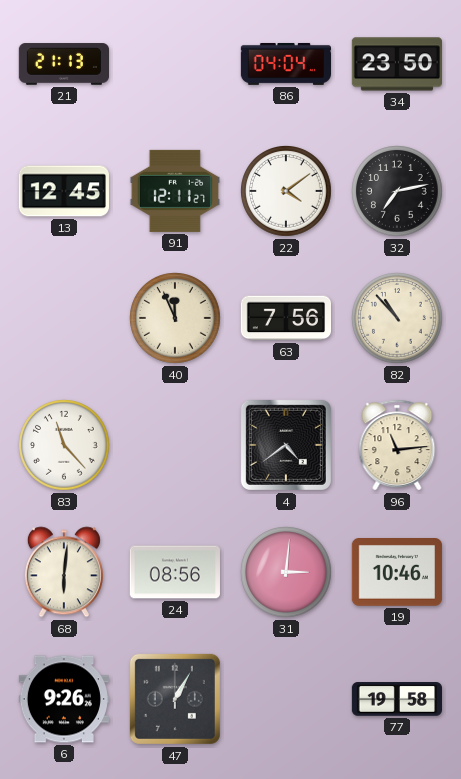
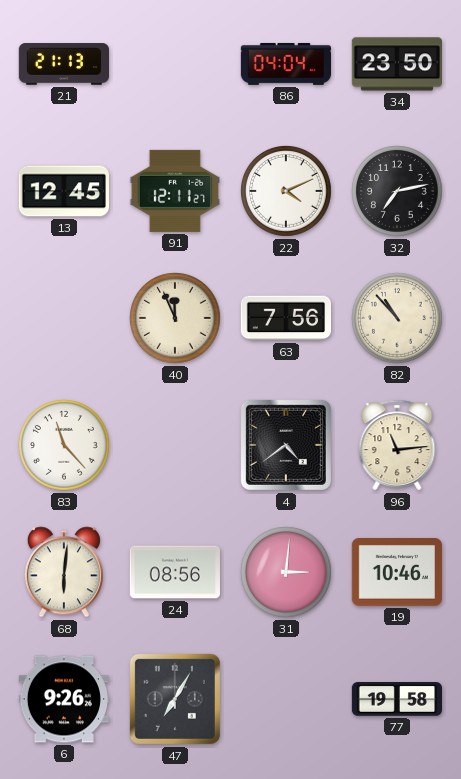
22: 4:09 -> 4:11 (287, 192)
47: 1:05 -> 7:05 (175, 699)
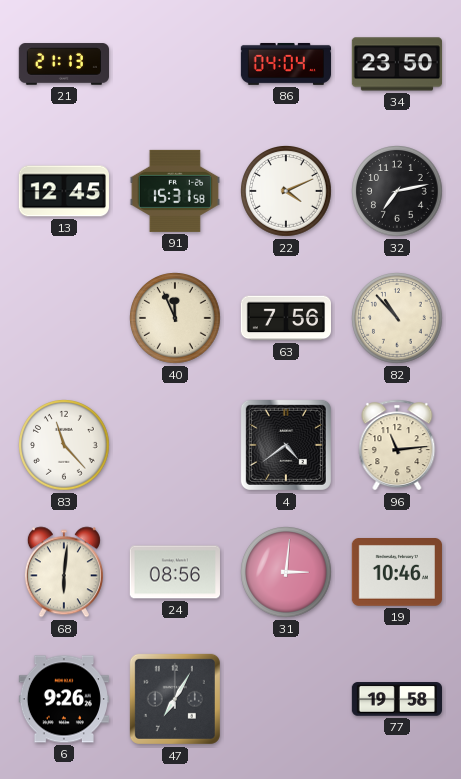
91: 12:11 -> 15:31 (175, 191)
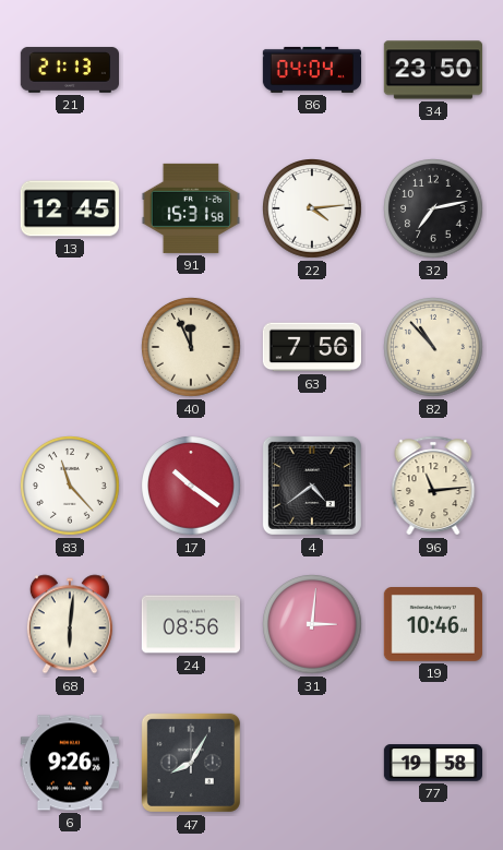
22: 4:11 -> 4:14 (313, 209)
17: none -> 10:21 (192, 487)
47: 7:05 -> 8:05 (191, 763)
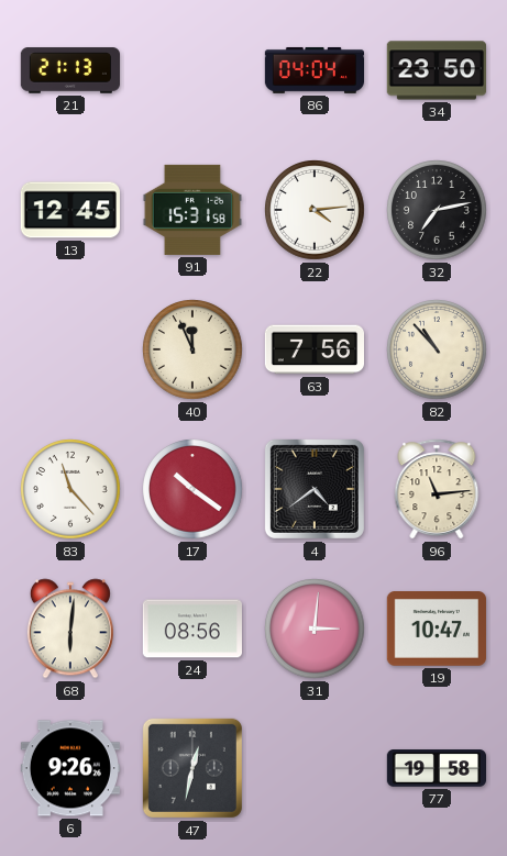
19: 10:46 -> 10:47 (437, 630)
47: 8:05 -> 12:32 (192, 768)
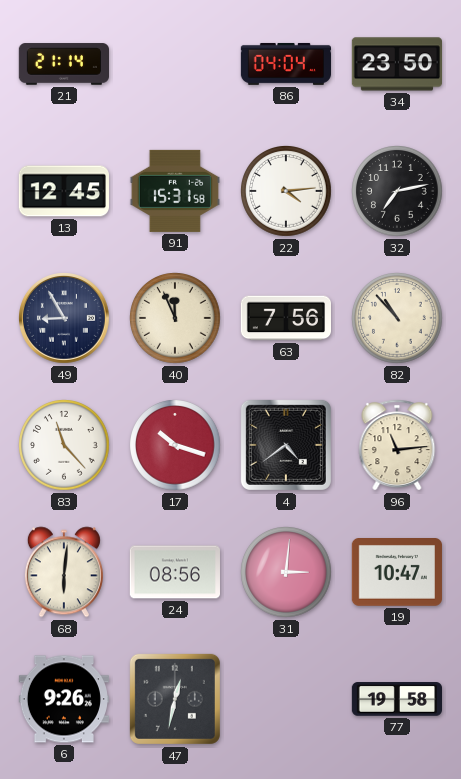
21: 21:13 -> 21:14 (63, 64)
49: none -> 8:55 (65, 319)
17: 10:21 -> 10:18 (176, 446)
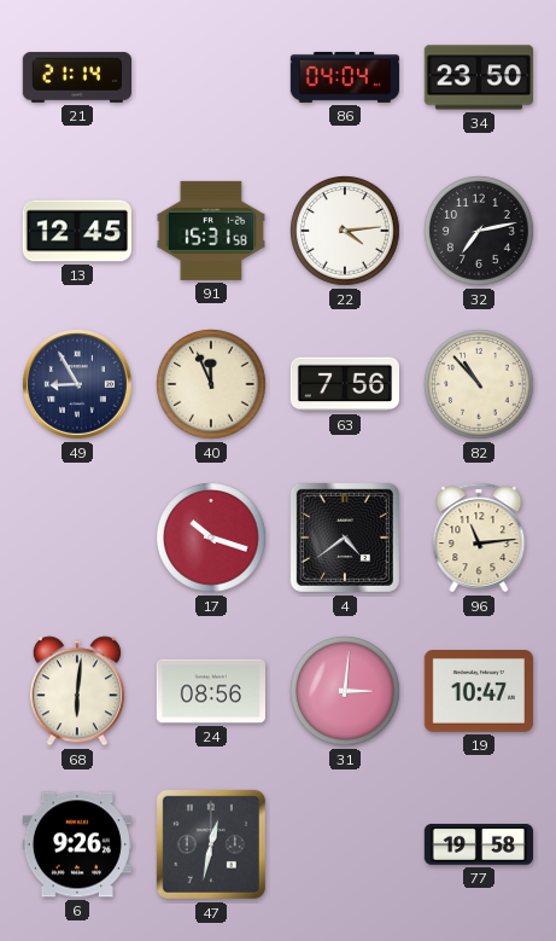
83: 11:23 -> none (65, 446)
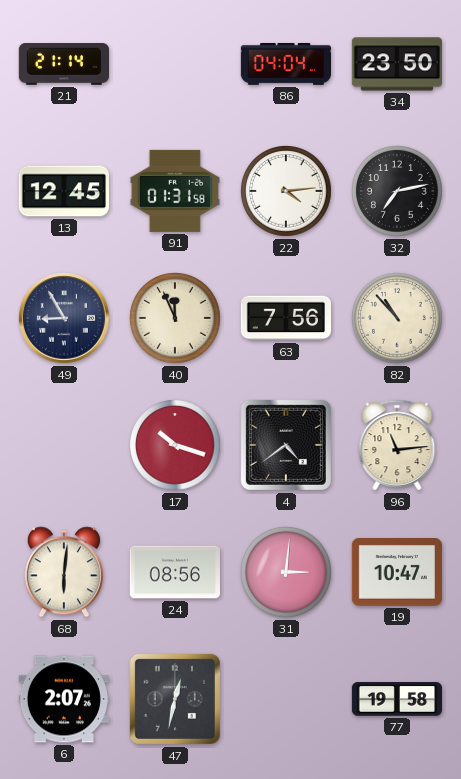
91: 15:31 -> 01:31 (175, 191)
6: 9:26 -> 2:07 (63, 699)
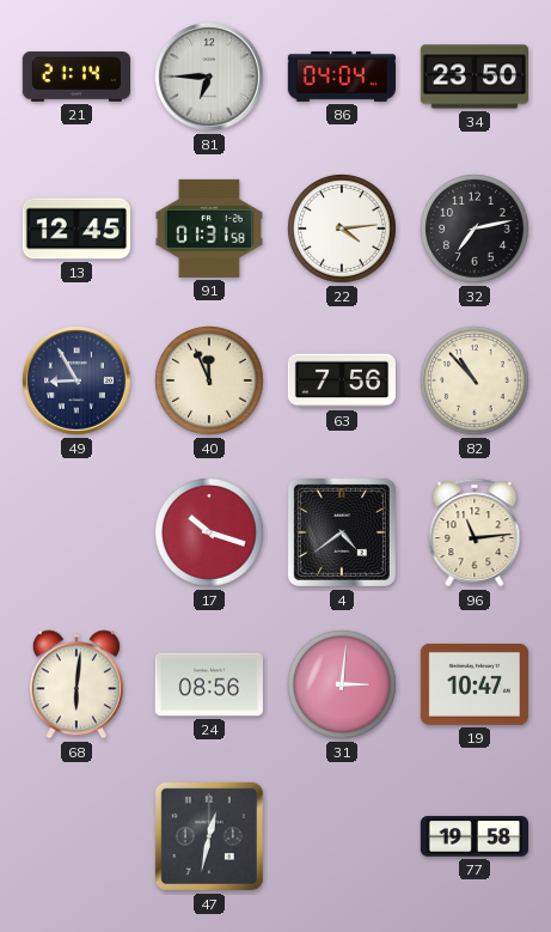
81: none -> 6:45 (210, 78)
6: 2:07 -> none (63, 699)
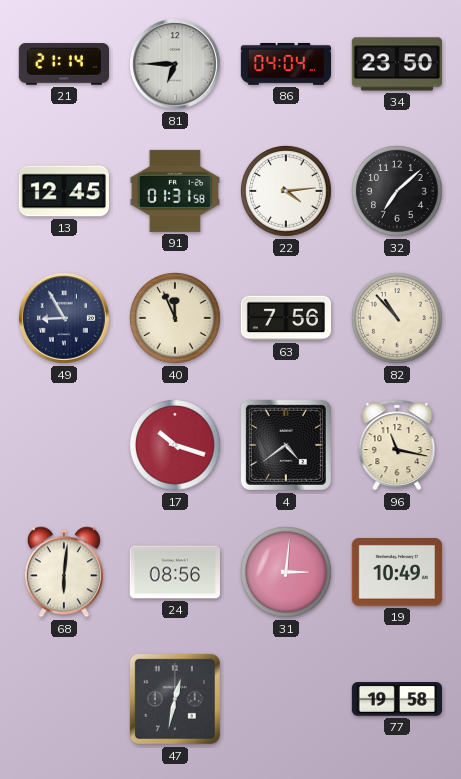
32: 7:13 -> 7:08 (398, 192)
96: 11:14 -> 11:17 (397, 445)
19: 10:47 -> 10:49 (397, 573)
